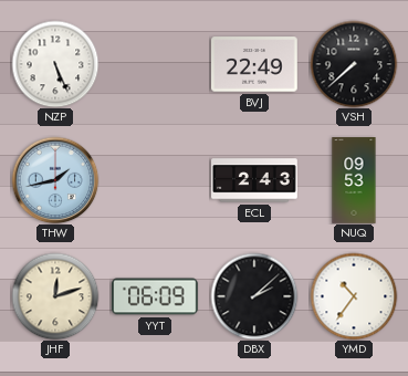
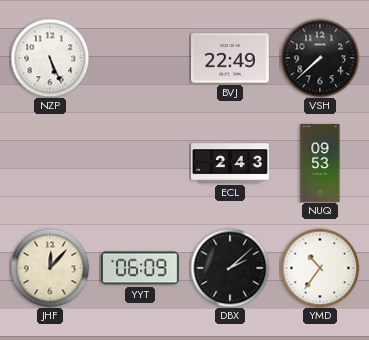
THW: 1:43 -> none (55, 180)
JHF: 12:12 -> 12:07 (50, 268)
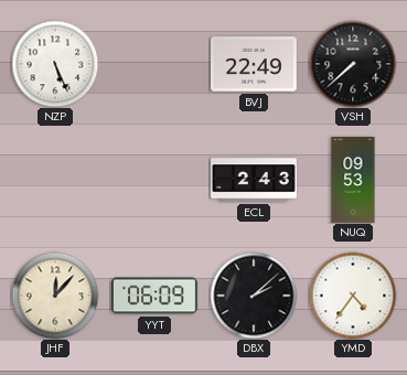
YMD: 10:36 -> 4:36 (353, 296)
